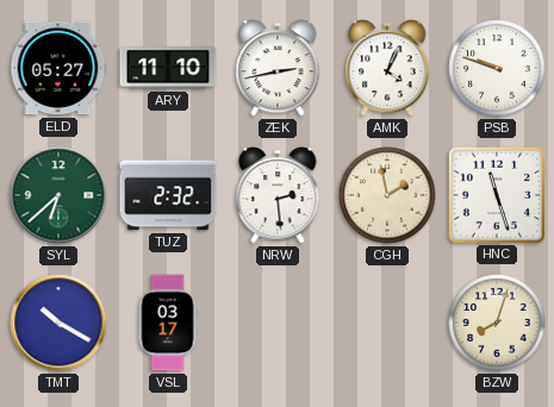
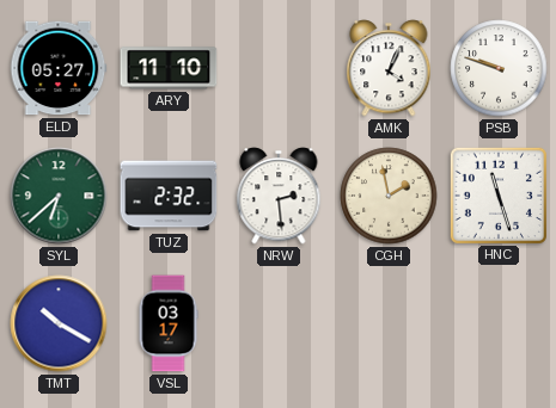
ZEK: 2:43 -> none (278, 68)
BZW: 8:03 -> none (497, 323)
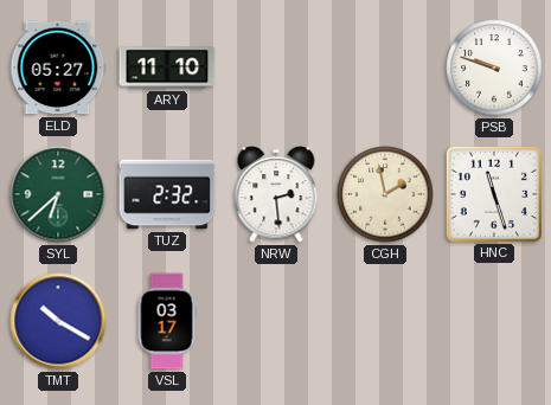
AMK: 4:04 -> none (389, 68)
